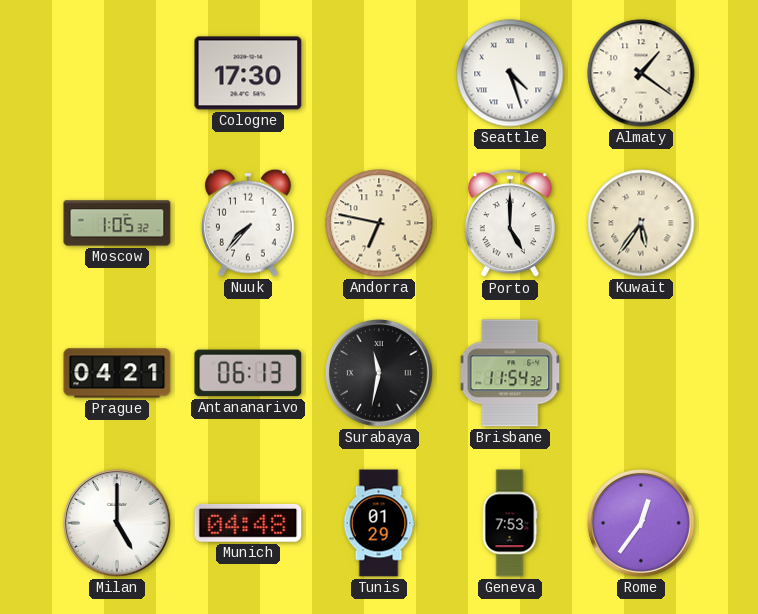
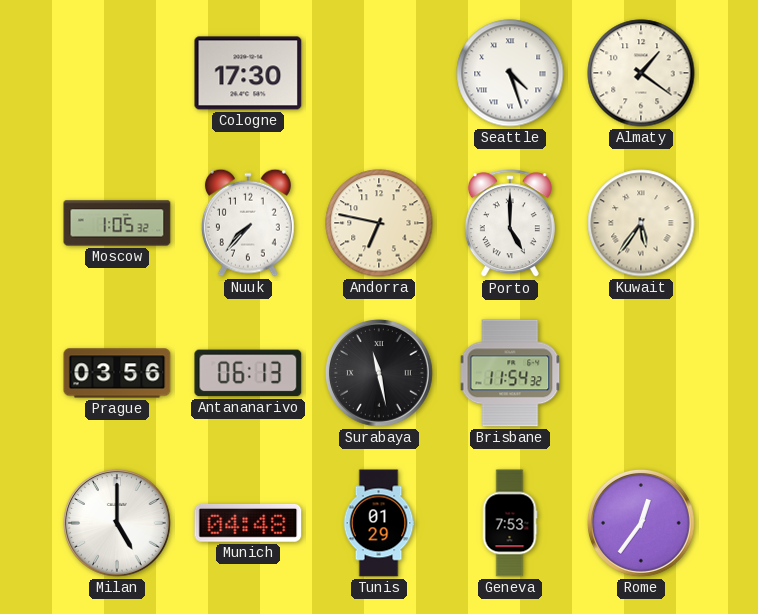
Prague: 04:21 -> 03:56 (117, 373)
Surabaya: 11:32 -> 11:28 (379, 373)
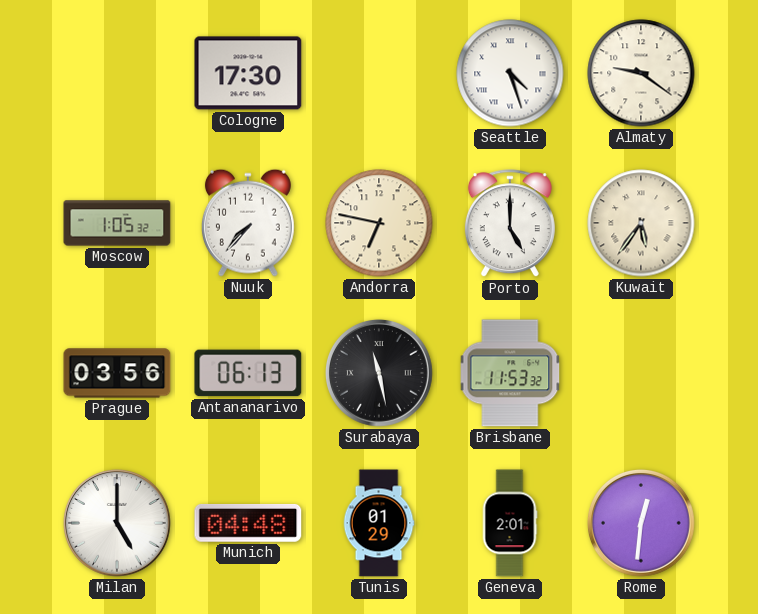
Almaty: 1:21 -> 9:21 (641, 73)
Brisbane: 11:54 -> 11:53 (510, 373)
Geneva: 7:53 -> 2:01 (510, 523)
Rome: 12:36 -> 12:31 (641, 523)
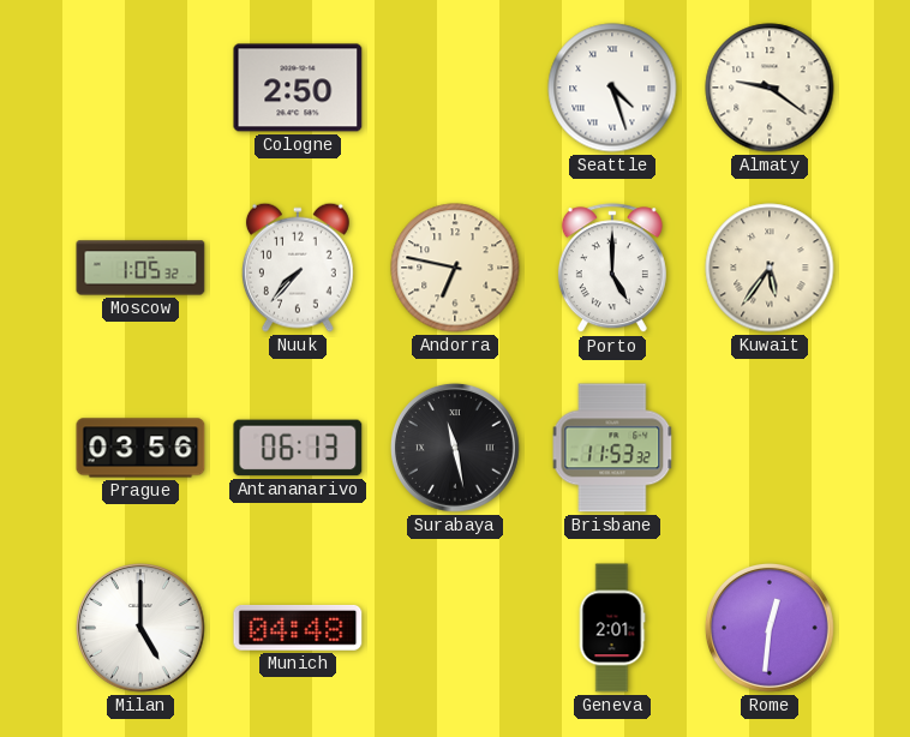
Cologne: 17:30 -> 2:50 (298, 88)
Tunis: 01:29 -> none (379, 523)
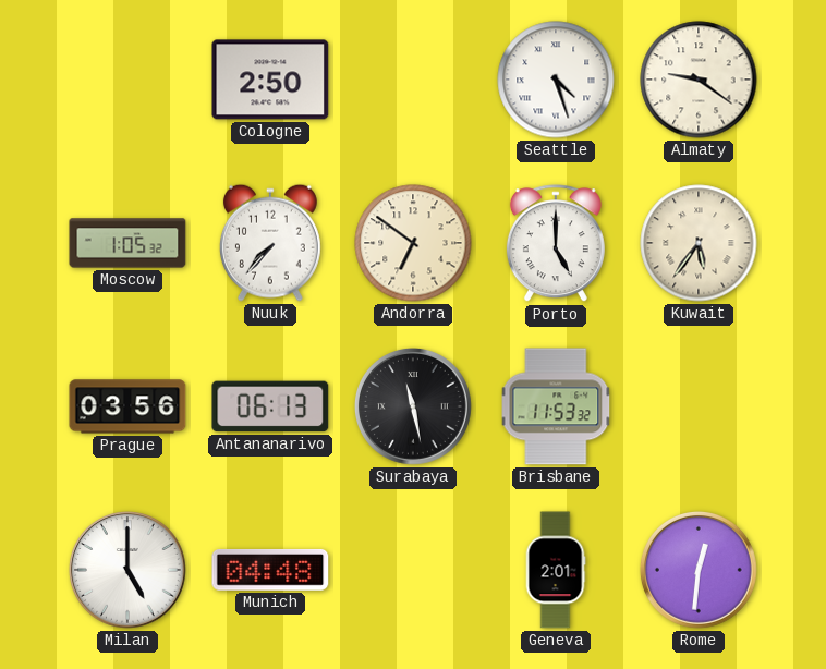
Andorra: 6:47 -> 6:51 (413, 243)
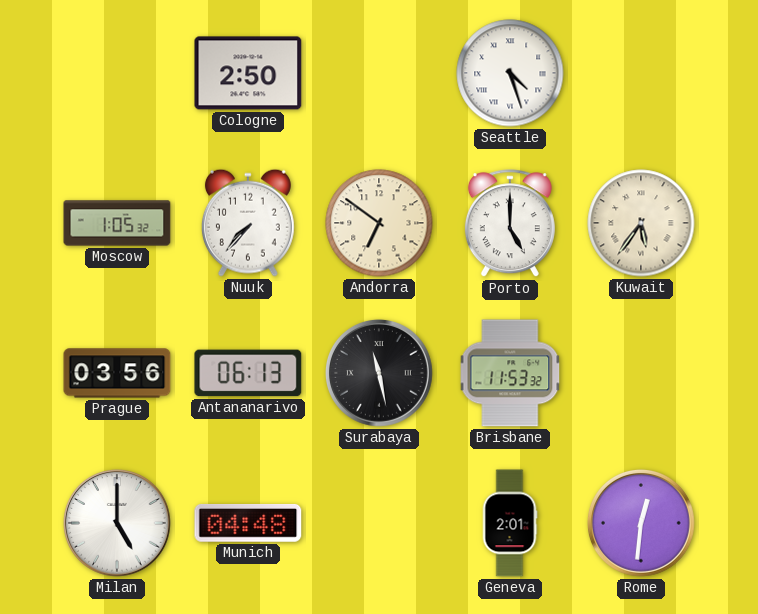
Almaty: 9:21 -> none (699, 80)
